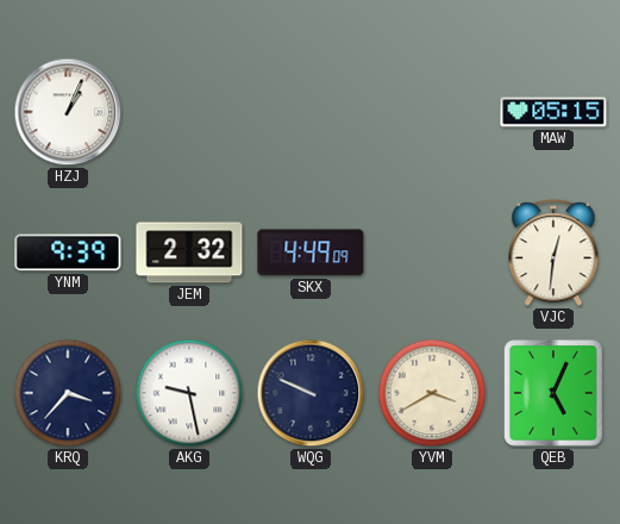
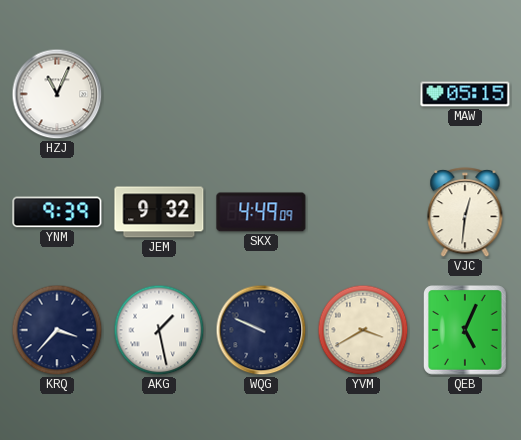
HZJ: 1:04 -> 11:04 (57, 94)
JEM: 2:32 -> 9:32 (159, 212)
AKG: 9:28 -> 1:28 (159, 330)
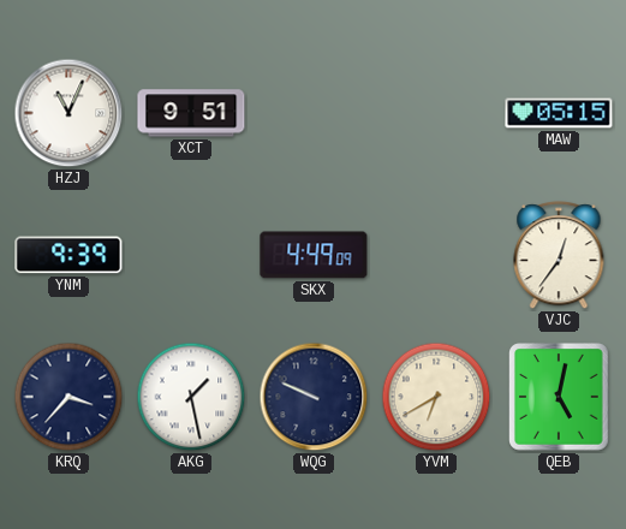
XCT: none -> 9:51 (191, 113)
JEM: 9:32 -> none (159, 212)
VJC: 12:31 -> 12:36 (559, 256)
YVM: 3:40 -> 6:40 (436, 397)
QEB: 5:04 -> 5:02 (560, 397)
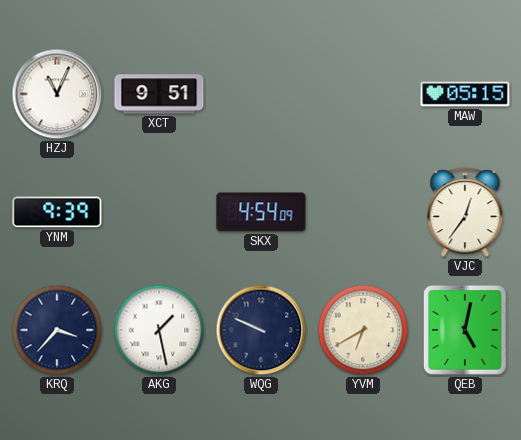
SKX: 4:49 -> 4:54 (261, 212)
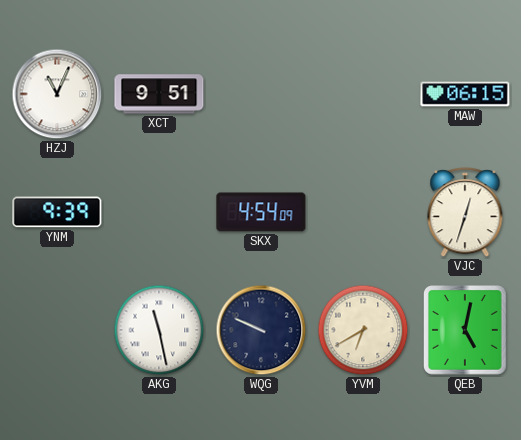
MAW: 05:15 -> 06:15 (465, 94)
VJC: 12:36 -> 12:33 (465, 213)
KRQ: 3:37 -> none (57, 330)
AKG: 1:28 -> 11:28 (159, 330)
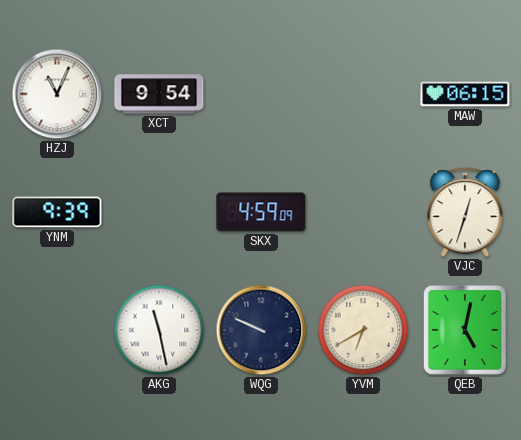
XCT: 9:51 -> 9:54 (159, 94)
SKX: 4:54 -> 4:59 (261, 212)
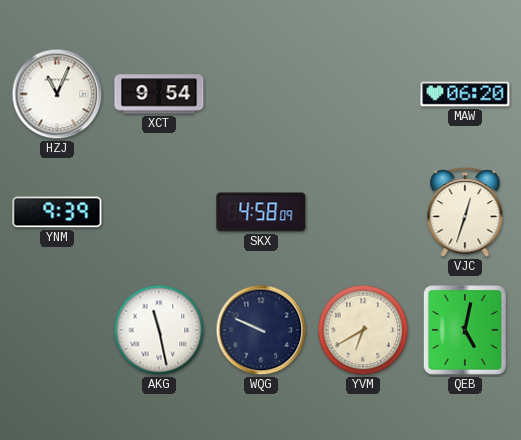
MAW: 06:15 -> 06:20 (465, 94)
SKX: 4:59 -> 4:58 (261, 212)
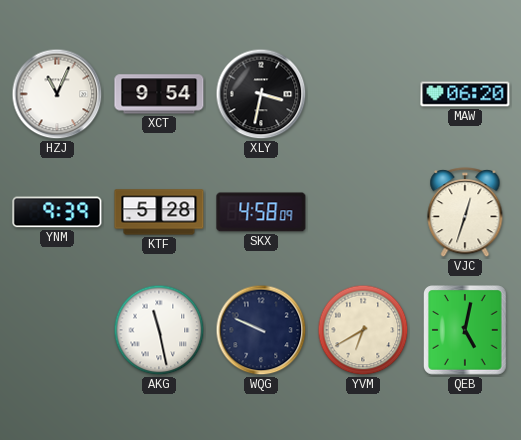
XLY: none -> 3:32 (261, 94)
KTF: none -> 5:28 (159, 212)
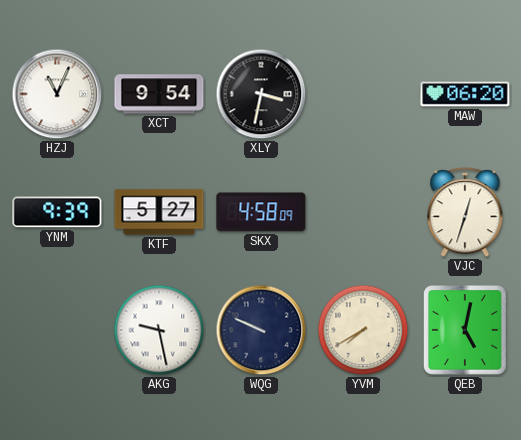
KTF: 5:28 -> 5:27 (159, 212)
AKG: 11:28 -> 9:28 (159, 330)
YVM: 6:40 -> 7:40 (363, 330)
